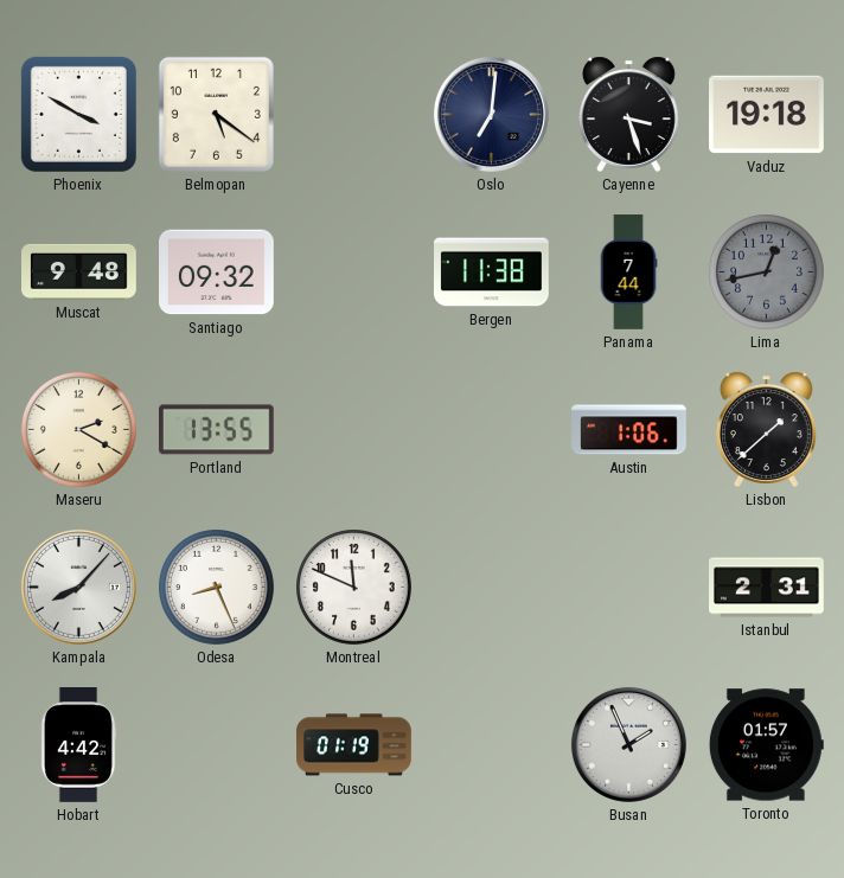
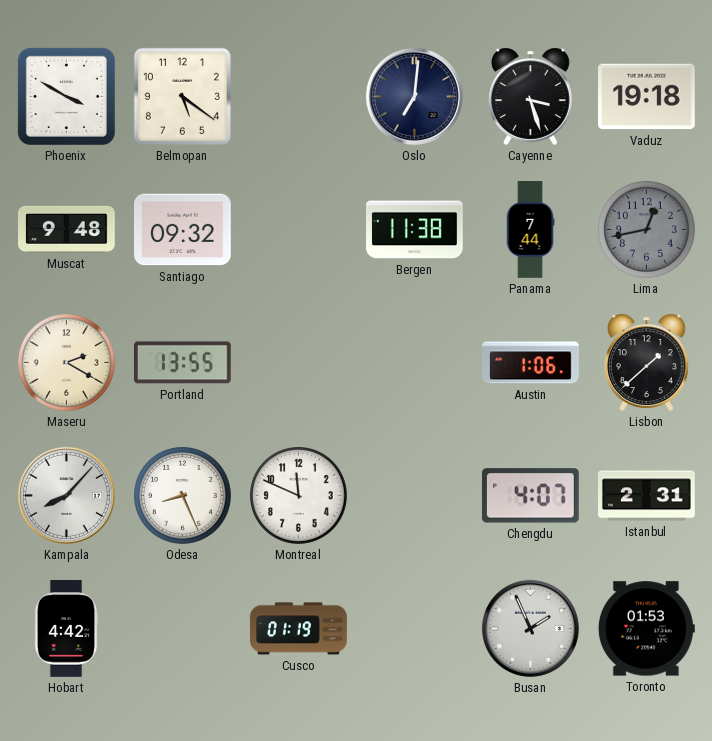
Chengdu: none -> 4:07 (530, 496)
Toronto: 01:57 -> 01:53 (646, 629)
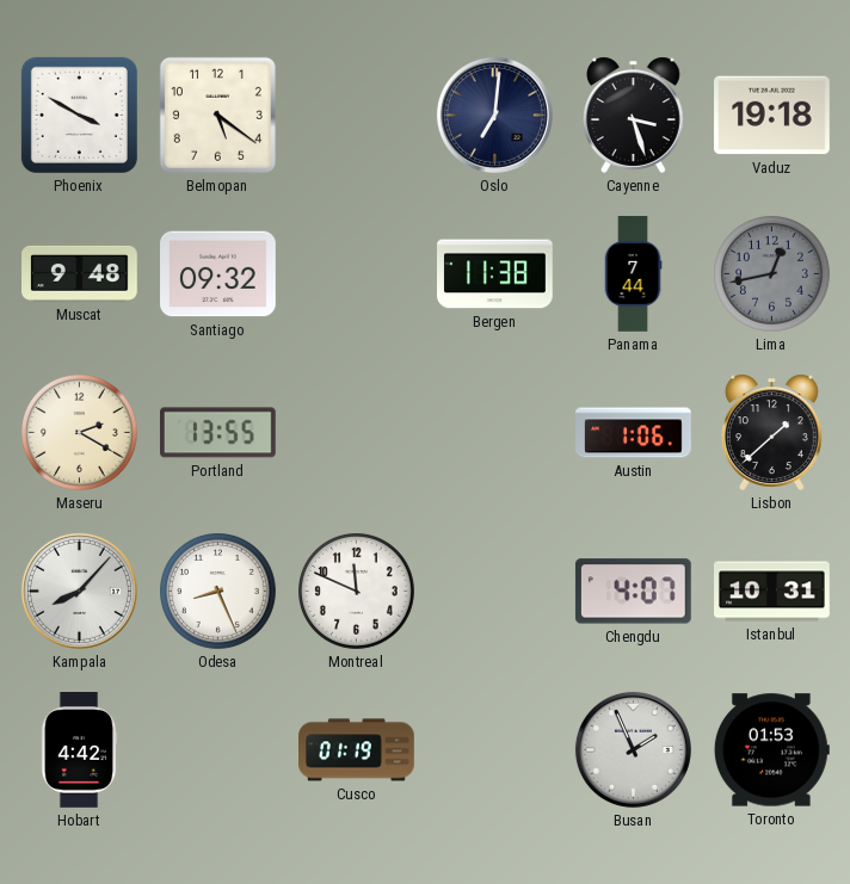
Istanbul: 2:31 -> 10:31 (772, 592)
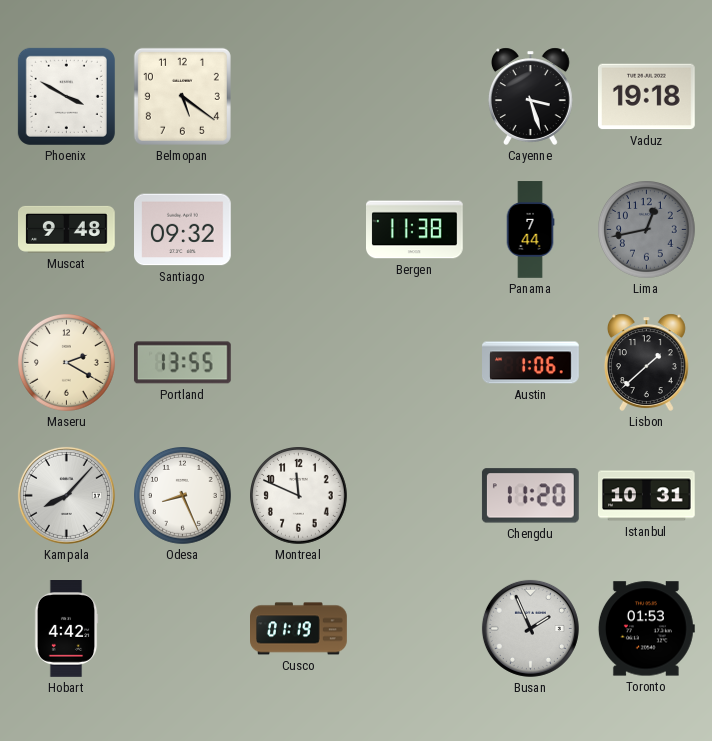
Oslo: 7:01 -> none (494, 115)
Chengdu: 4:07 -> 11:20 (530, 496)
